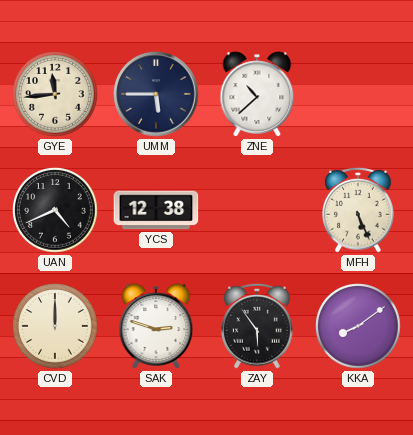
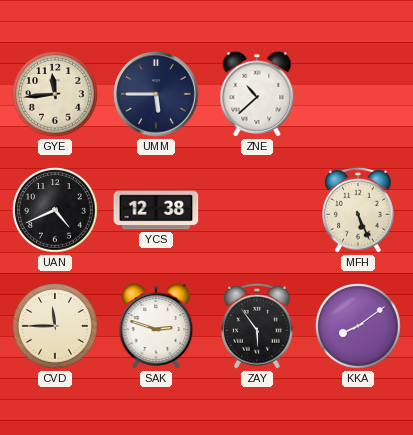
CVD: 12:00 -> 11:45 (55, 326)
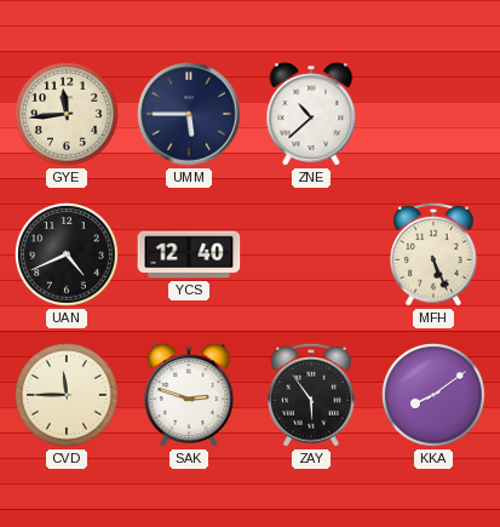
YCS: 12:38 -> 12:40 (189, 254)
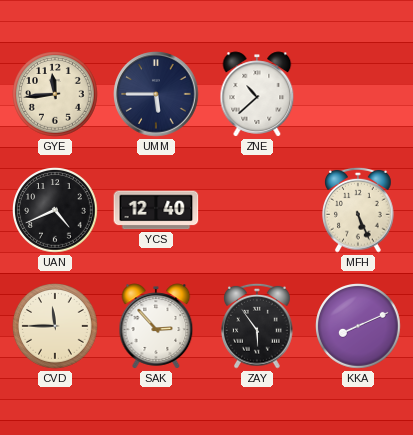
SAK: 2:48 -> 2:53 (156, 326)
KKA: 8:09 -> 8:11 (358, 326)
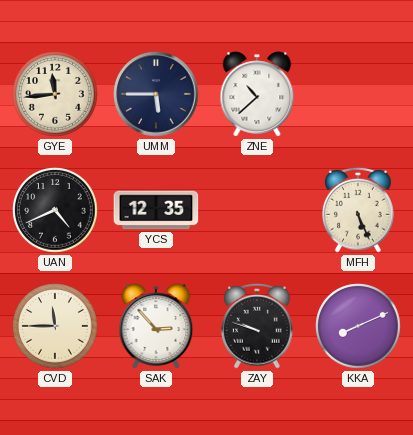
YCS: 12:40 -> 12:35 (156, 210)
ZAY: 5:54 -> 9:48 (258, 326)
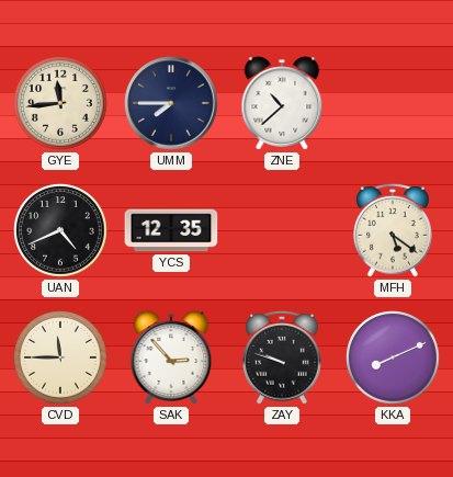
UMM: 5:45 -> 7:45 (171, 103)
MFH: 5:26 -> 5:21 (394, 230)
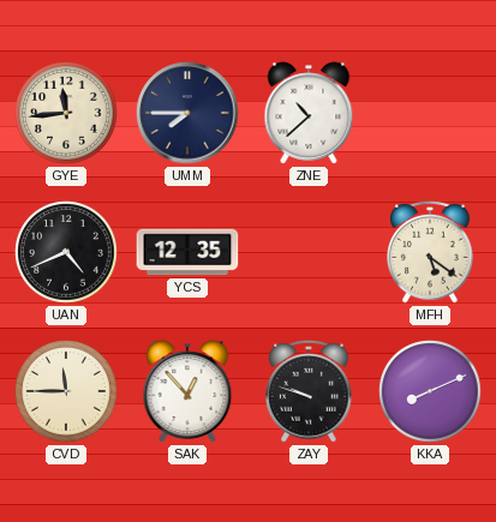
SAK: 2:53 -> 12:53 (187, 391)
